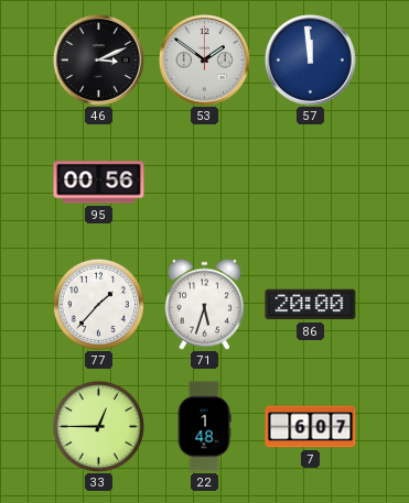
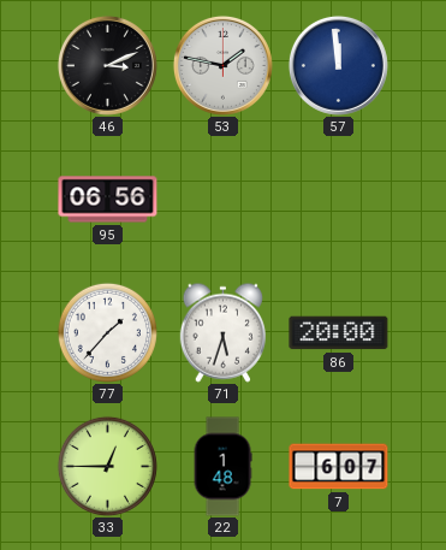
53: 1:51 -> 1:47 (222, 65)
95: 00:56 -> 06:56 (108, 200)
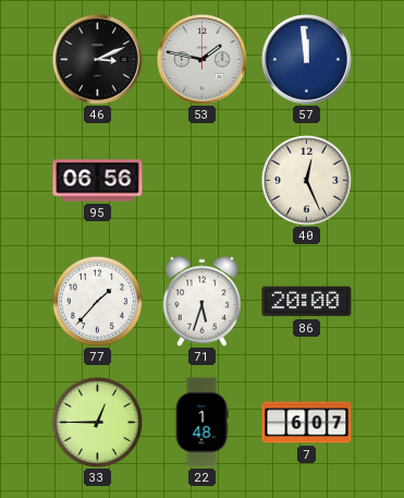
40: none -> 12:26 (306, 180)
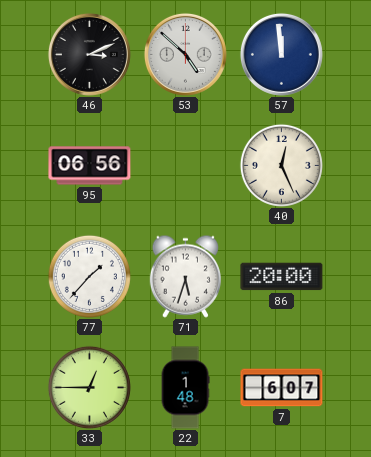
53: 1:47 -> 4:52 (185, 54)
